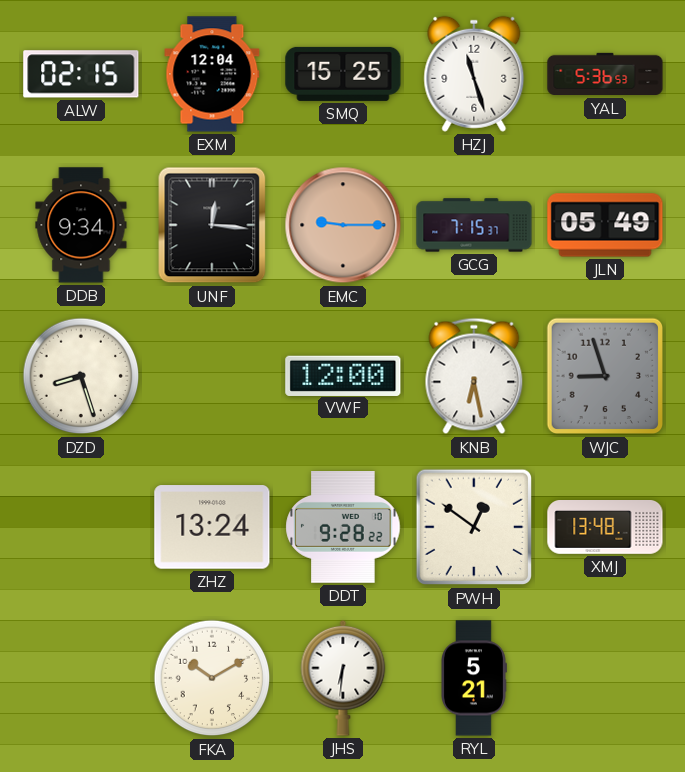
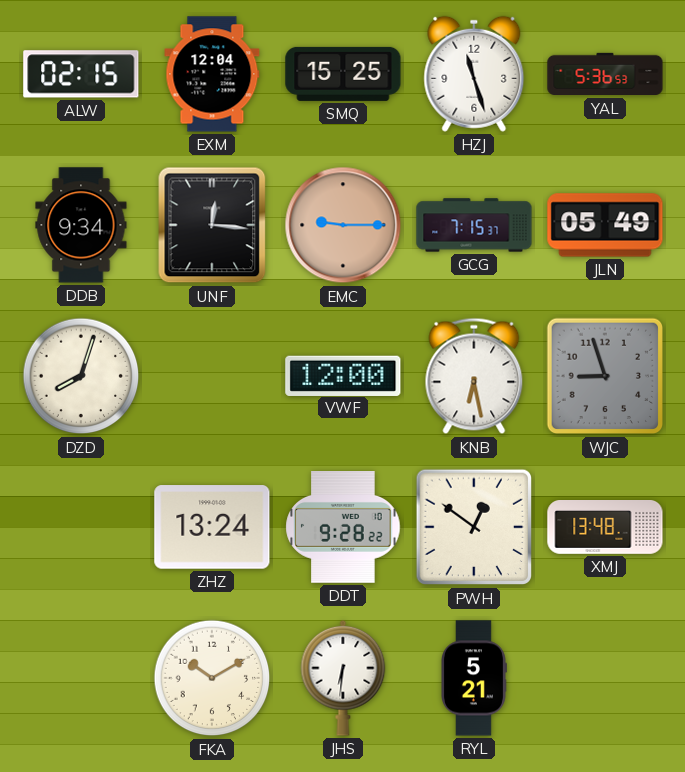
DZD: 8:27 -> 8:03 (81, 376)
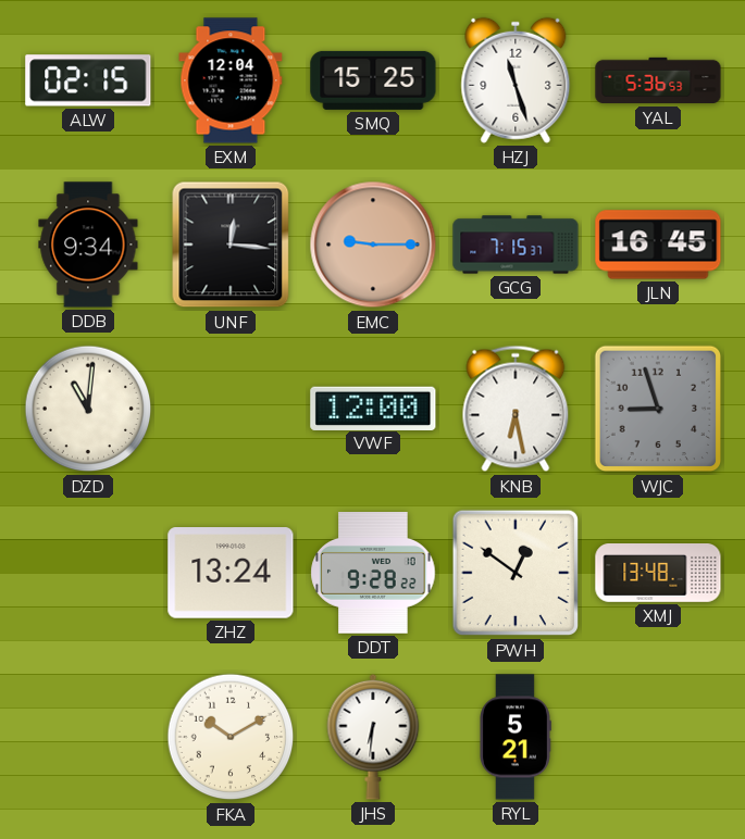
JLN: 05:49 -> 16:45 (658, 245)
DZD: 8:03 -> 11:01 (88, 409)
